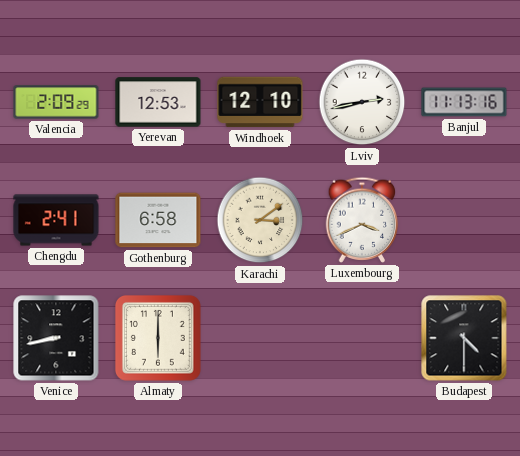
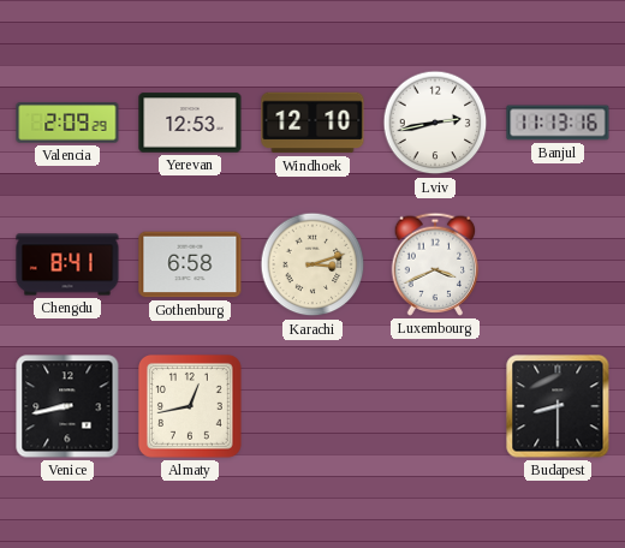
Chengdu: 2:41 -> 8:41 (67, 264)
Karachi: 3:09 -> 3:12 (312, 264)
Almaty: 6:00 -> 12:43 (190, 406)
Budapest: 4:30 -> 8:30 (558, 406)
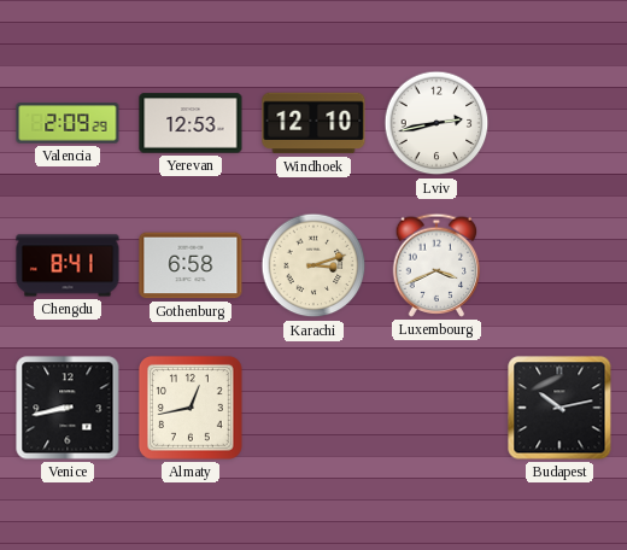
Banjul: 11:13 -> none (558, 123)
Budapest: 8:30 -> 10:13 (559, 408)
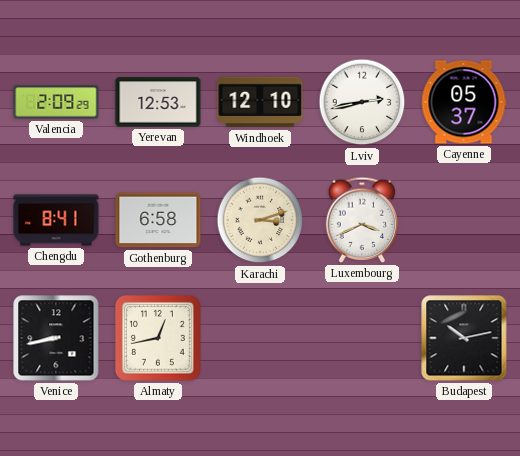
Cayenne: none -> 05:37 (464, 102)
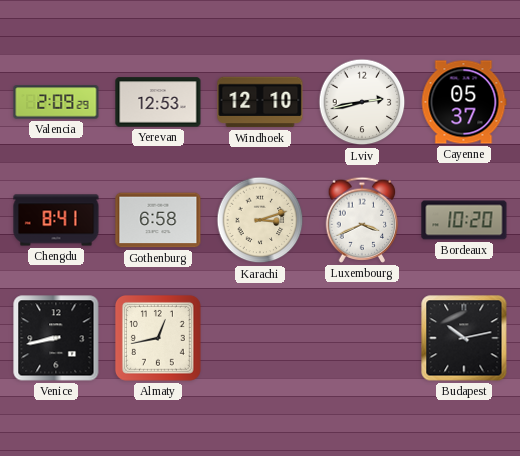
Bordeaux: none -> 10:20 (464, 220)
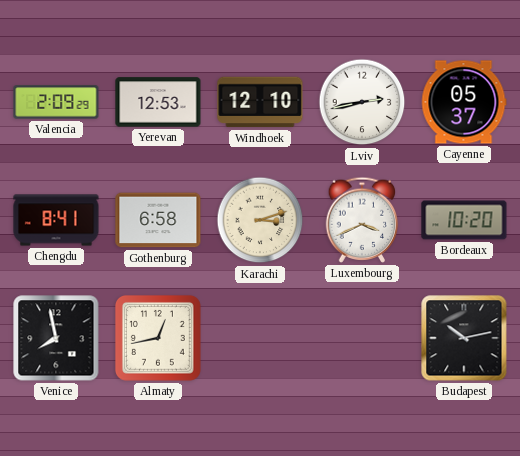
Venice: 8:43 -> 7:58 (56, 338)
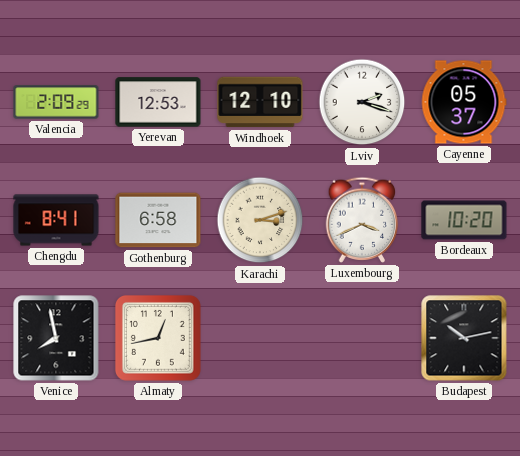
Lviv: 2:43 -> 2:18 (362, 102)
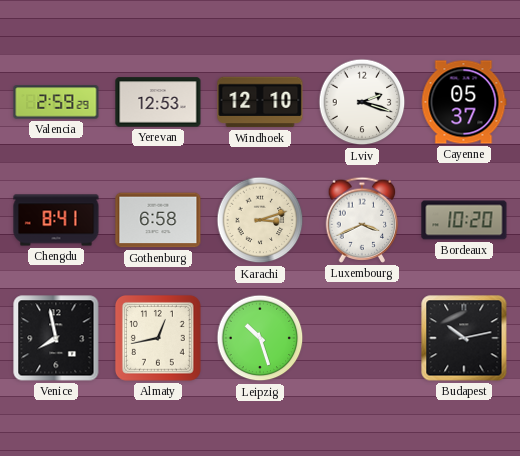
Valencia: 2:09 -> 2:59 (56, 102)
Leipzig: none -> 10:27 (260, 338)
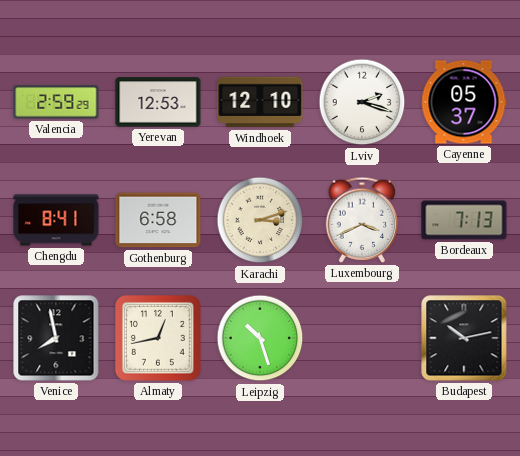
Bordeaux: 10:20 -> 7:13 (464, 220)
